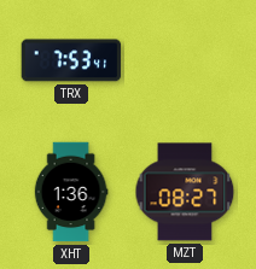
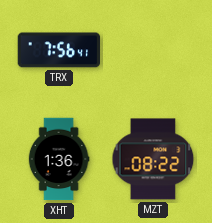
TRX: 7:53 -> 7:56 (59, 50)
MZT: 08:27 -> 08:22 (153, 159)
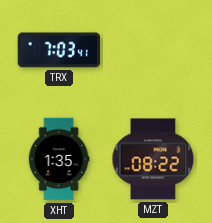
TRX: 7:56 -> 7:03 (59, 50)
XHT: 1:36 -> 1:35 (59, 159)
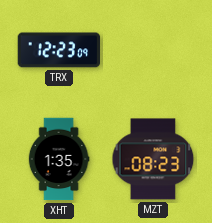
TRX: 7:03 -> 12:23 (59, 50)
MZT: 08:22 -> 08:23 (153, 159)
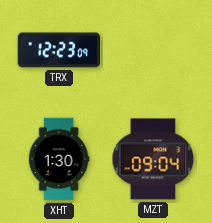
XHT: 1:35 -> 1:30 (59, 159)
MZT: 08:23 -> 09:04 (153, 159)
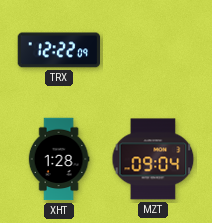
TRX: 12:23 -> 12:22 (59, 50)
XHT: 1:30 -> 1:28 (59, 159)
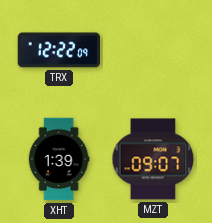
XHT: 1:28 -> 1:39 (59, 159)
MZT: 09:04 -> 09:07 (153, 159)
